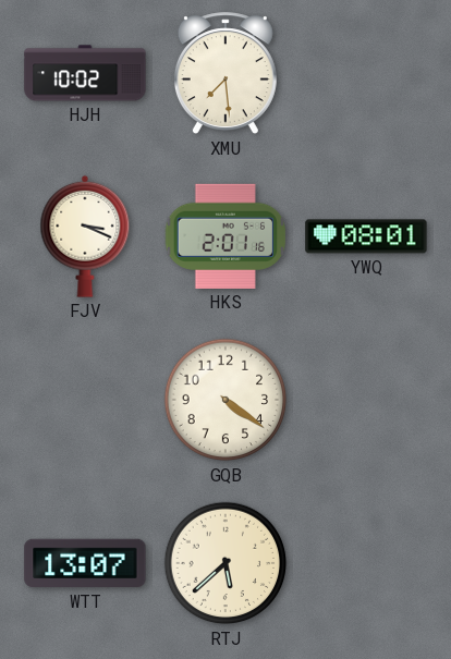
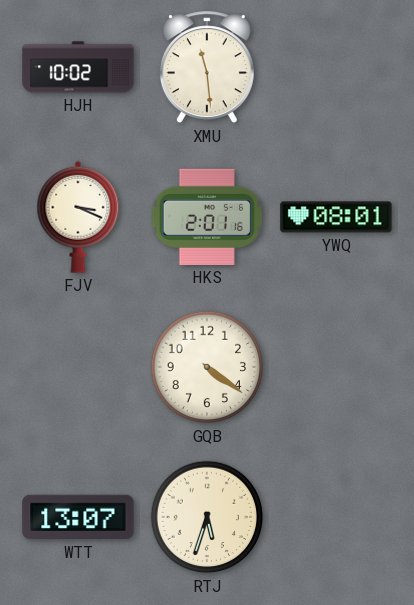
XMU: 7:29 -> 11:29 (207, 68)
RTJ: 5:38 -> 5:33 (207, 517)
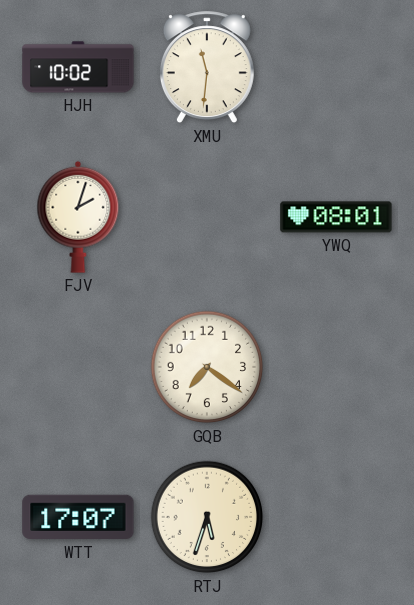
XMU: 11:29 -> 11:31 (207, 68)
FJV: 3:19 -> 2:03 (78, 217)
HKS: 2:01 -> none (206, 217)
GQB: 4:21 -> 7:21 (207, 367)
WTT: 13:07 -> 17:07 (78, 517)
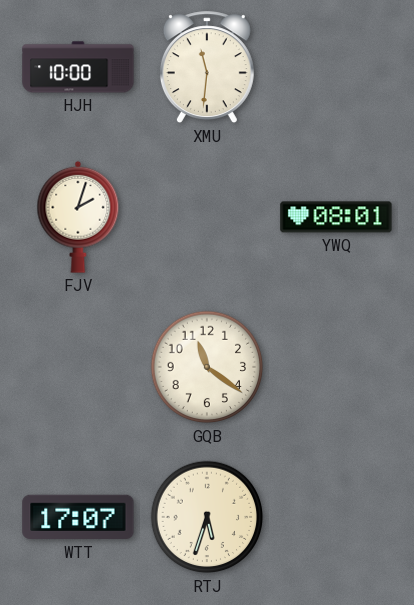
HJH: 10:02 -> 10:00 (78, 67)
GQB: 7:21 -> 11:21 (207, 367)
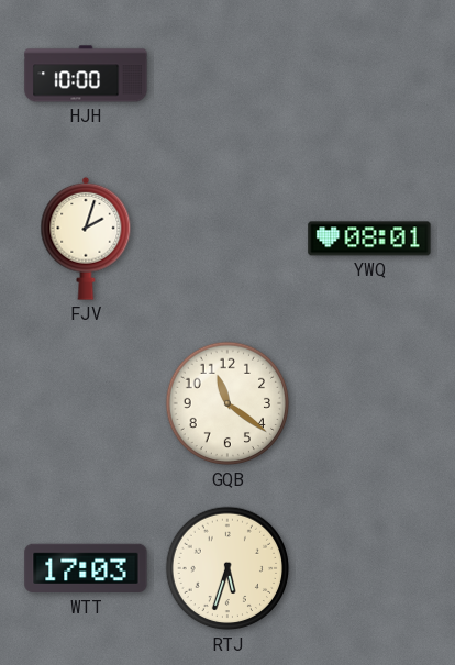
XMU: 11:31 -> none (207, 68)
WTT: 17:07 -> 17:03 (86, 568)
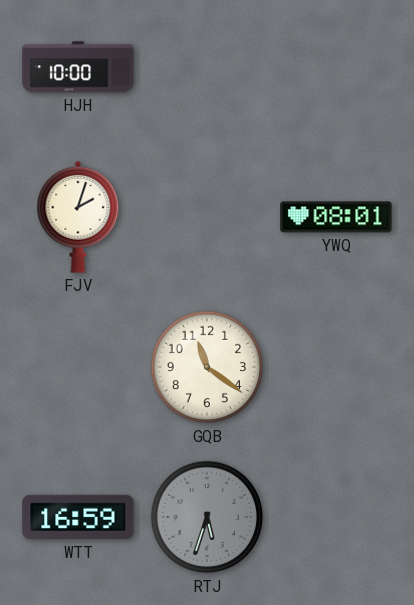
WTT: 17:03 -> 16:59 (78, 517)
RTJ dial: cream -> grey (207, 517)
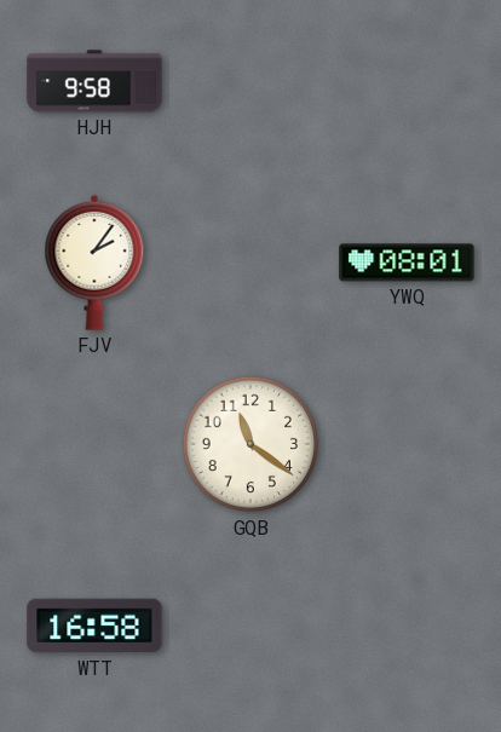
HJH: 10:00 -> 9:58 (94, 81)
FJV: 2:03 -> 2:06 (94, 263)
WTT: 16:59 -> 16:58 (94, 626)
RTJ: 5:33 -> none (207, 517)
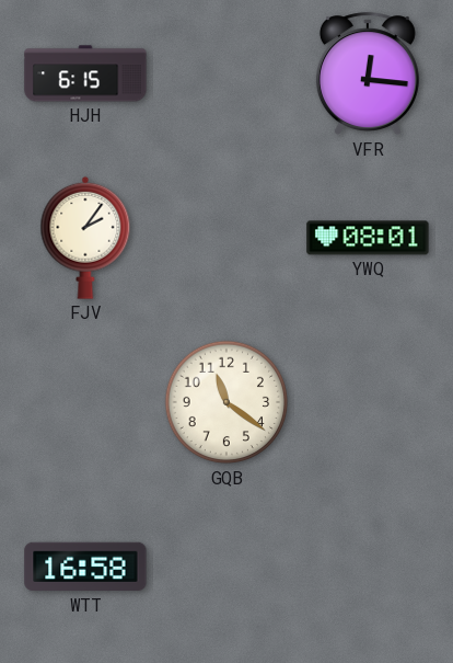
HJH: 9:58 -> 6:15 (85, 73)
VFR: none -> 12:16 (368, 75)
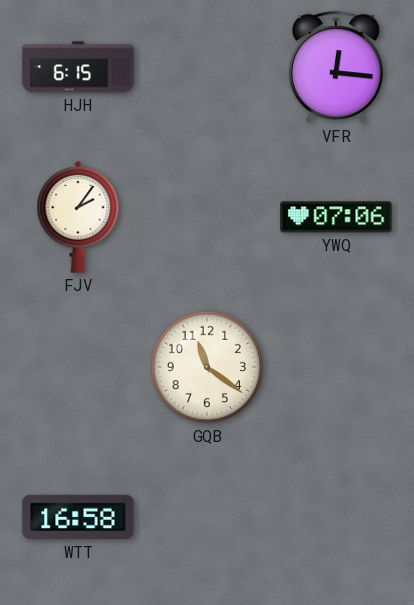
YWQ: 08:01 -> 07:06 (336, 217)
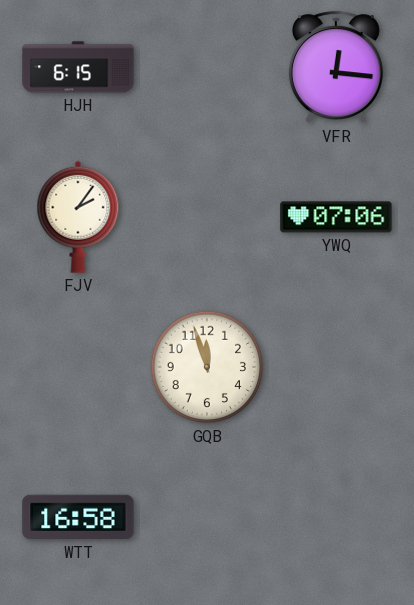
GQB: 11:21 -> 11:57 (207, 367)
